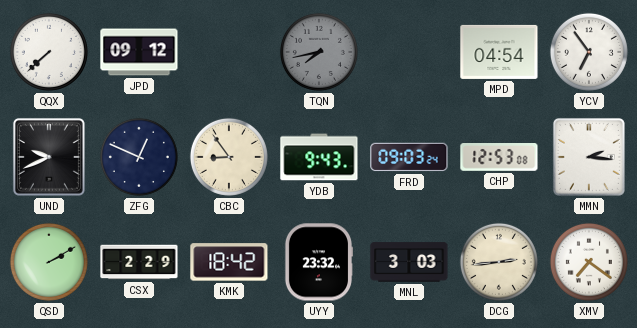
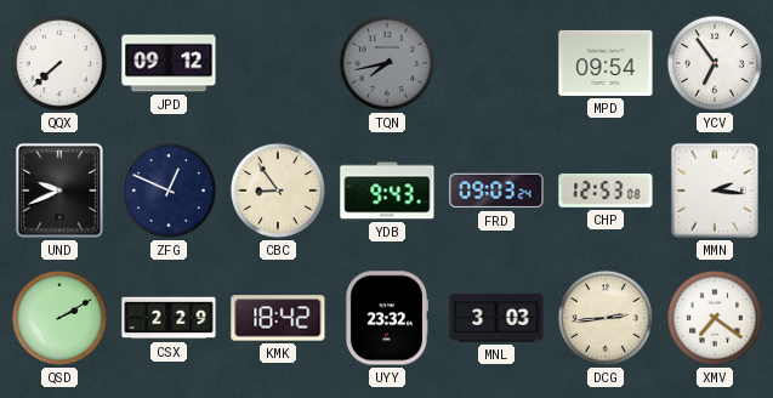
MPD: 04:54 -> 09:54 (606, 63)
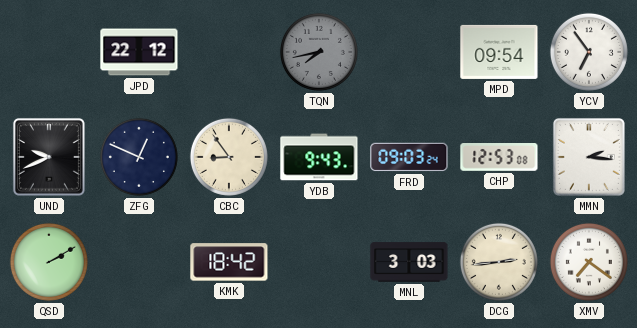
QQX: 7:38 -> none (59, 63)
JPD: 09:12 -> 22:12 (139, 52)
CSX: 2:29 -> none (169, 318)
UYY: 23:32 -> none (386, 318)
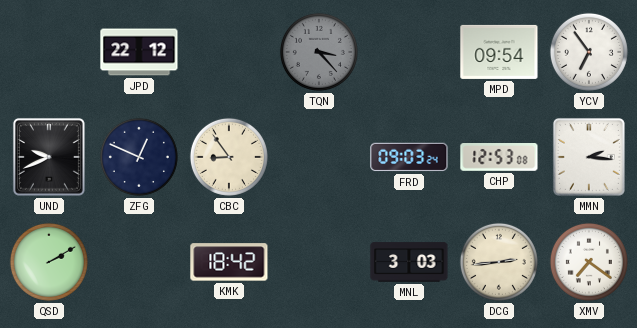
TQN: 7:43 -> 3:23 (319, 52)
YDB: 9:43 -> none (319, 157)
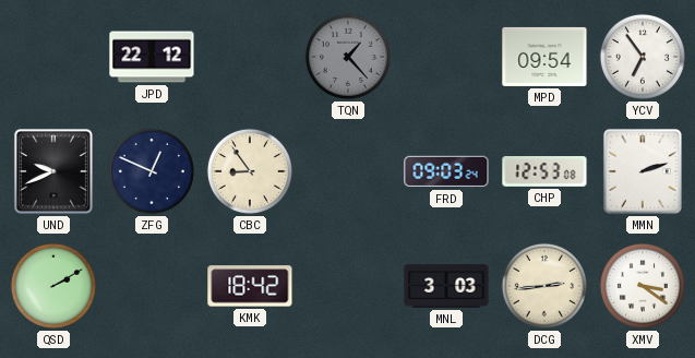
TQN: 3:23 -> 1:23 (348, 57)
MMN: 2:16 -> 2:12 (643, 171)
XMV: 7:21 -> 3:21 (643, 286)
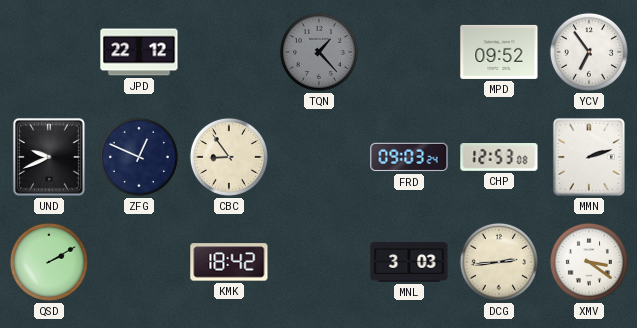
MPD: 09:54 -> 09:52 (499, 52)
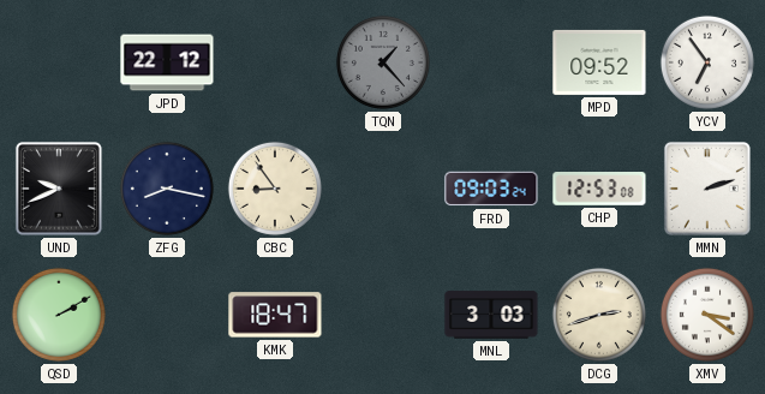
ZFG: 12:49 -> 8:17 (167, 189)
KMK: 18:42 -> 18:47 (275, 315)
DCG: 2:44 -> 2:42 (599, 315)
